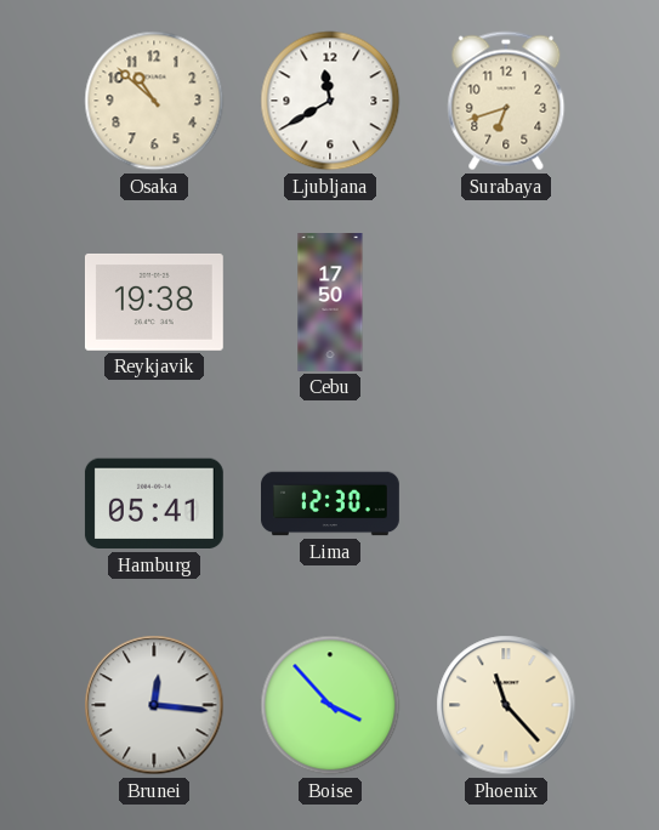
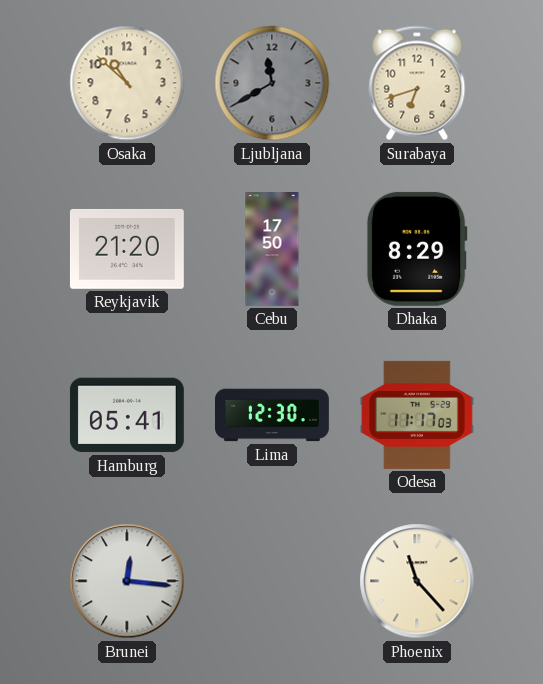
Ljubljana dial: white -> grey (272, 83)
Reykjavik: 19:38 -> 21:20 (127, 249)
Dhaka: none -> 8:29 (417, 249)
Odesa: none -> 11:17 (417, 415)
Boise: 3:53 -> none (330, 705)
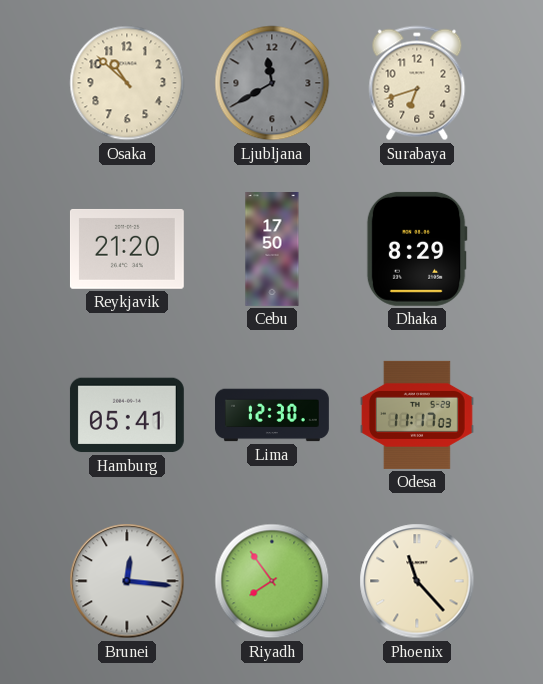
Riyadh: none -> 7:54 (272, 581)
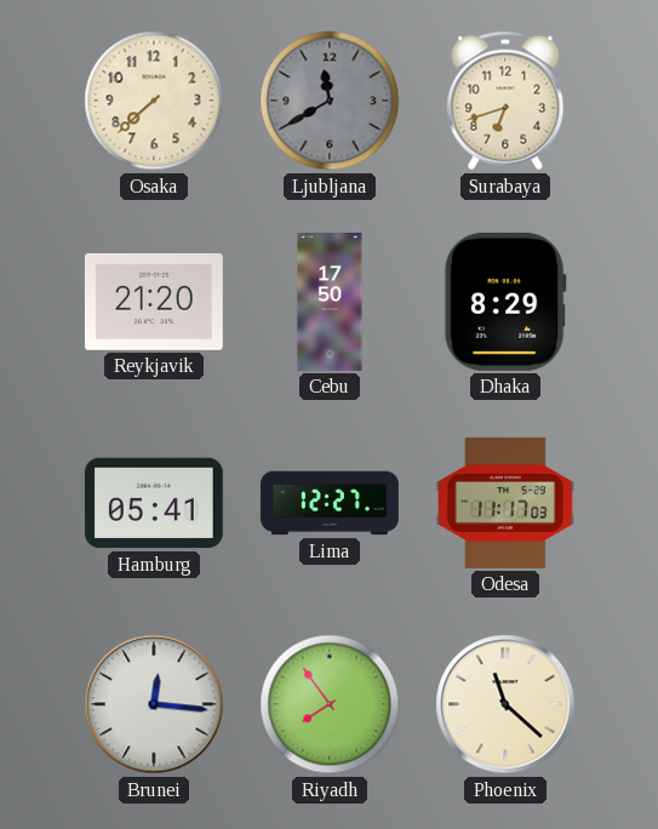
Osaka: 10:52 -> 7:38 (154, 101)
Lima: 12:30 -> 12:27 (331, 503)
Phoenix: 11:23 -> 11:22 (505, 704)
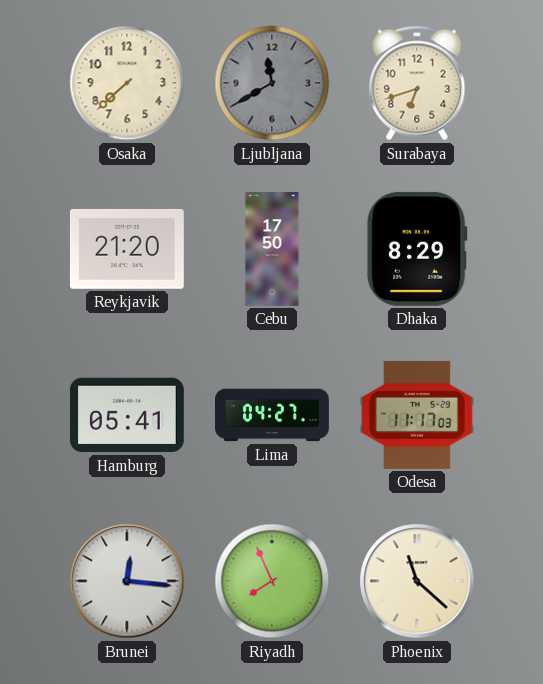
Lima: 12:27 -> 04:27 (273, 415)
Riyadh: 7:54 -> 7:56 (272, 581)
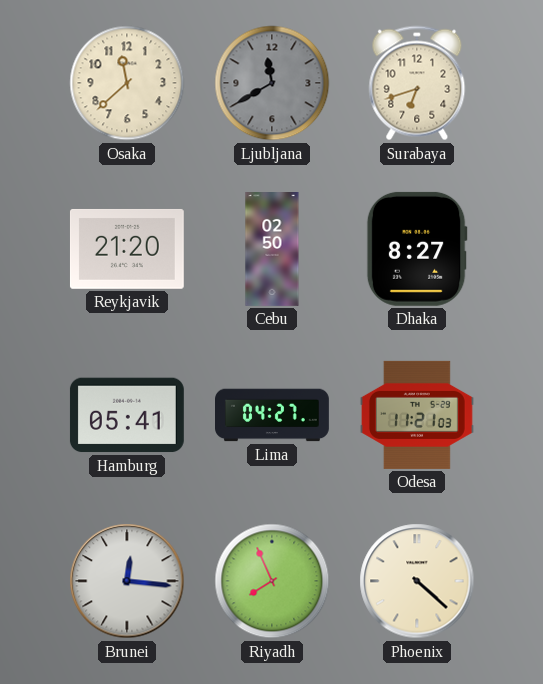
Osaka: 7:38 -> 11:38 (127, 83)
Cebu: 17:50 -> 02:50 (272, 250)
Dhaka: 8:29 -> 8:27 (417, 249)
Odesa: 11:17 -> 11:21 (417, 415)
Phoenix: 11:22 -> 4:22 (417, 581)
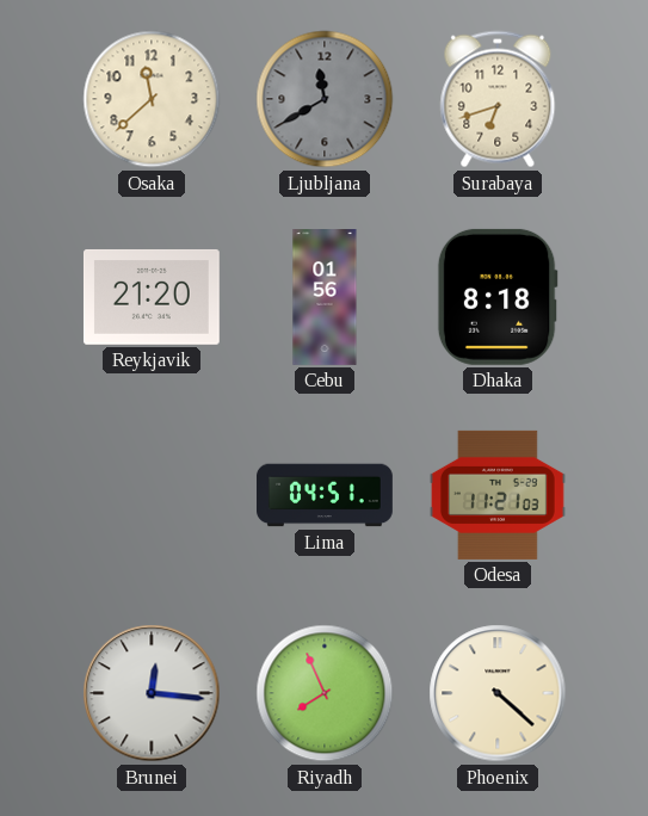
Cebu: 02:50 -> 01:56 (325, 298)
Dhaka: 8:27 -> 8:18 (498, 297)
Hamburg: 05:41 -> none (127, 415)
Lima: 04:27 -> 04:51 (326, 495)
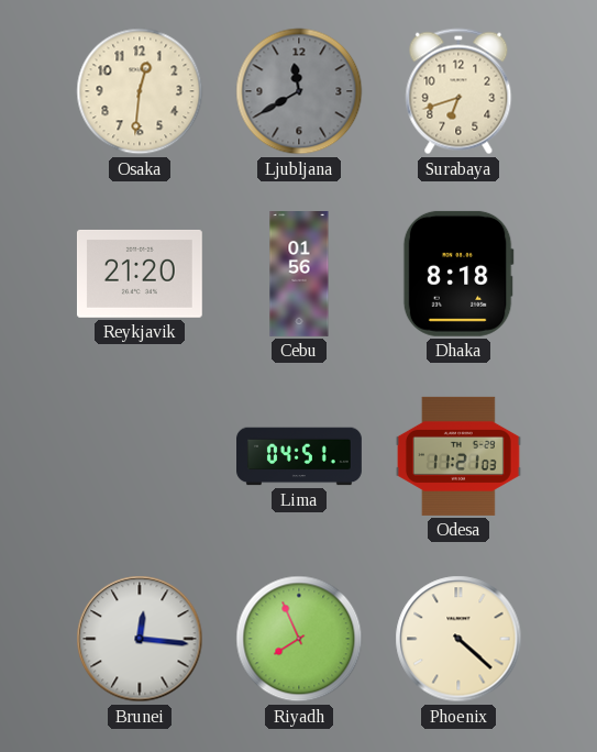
Osaka: 11:38 -> 12:31 (140, 91)
